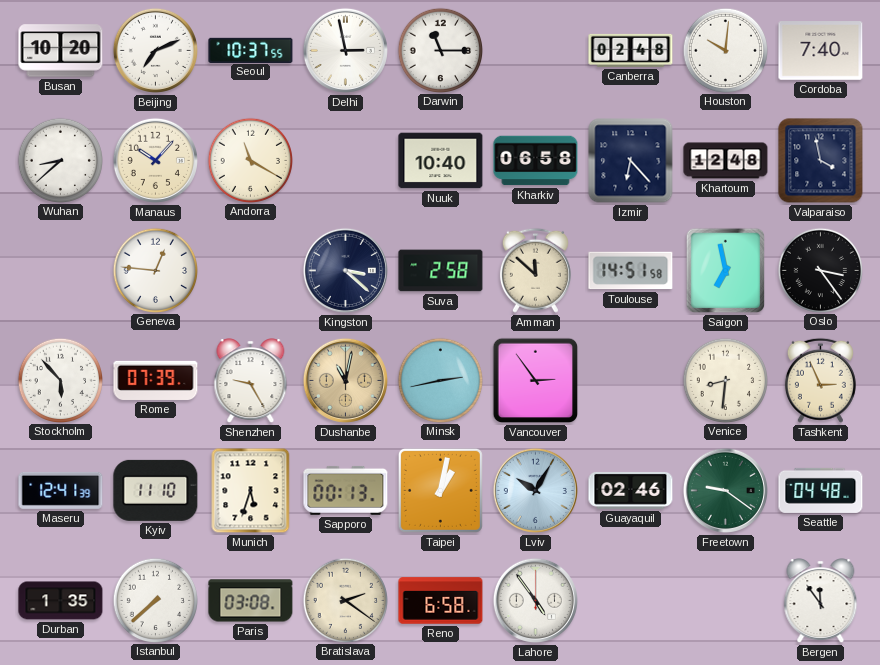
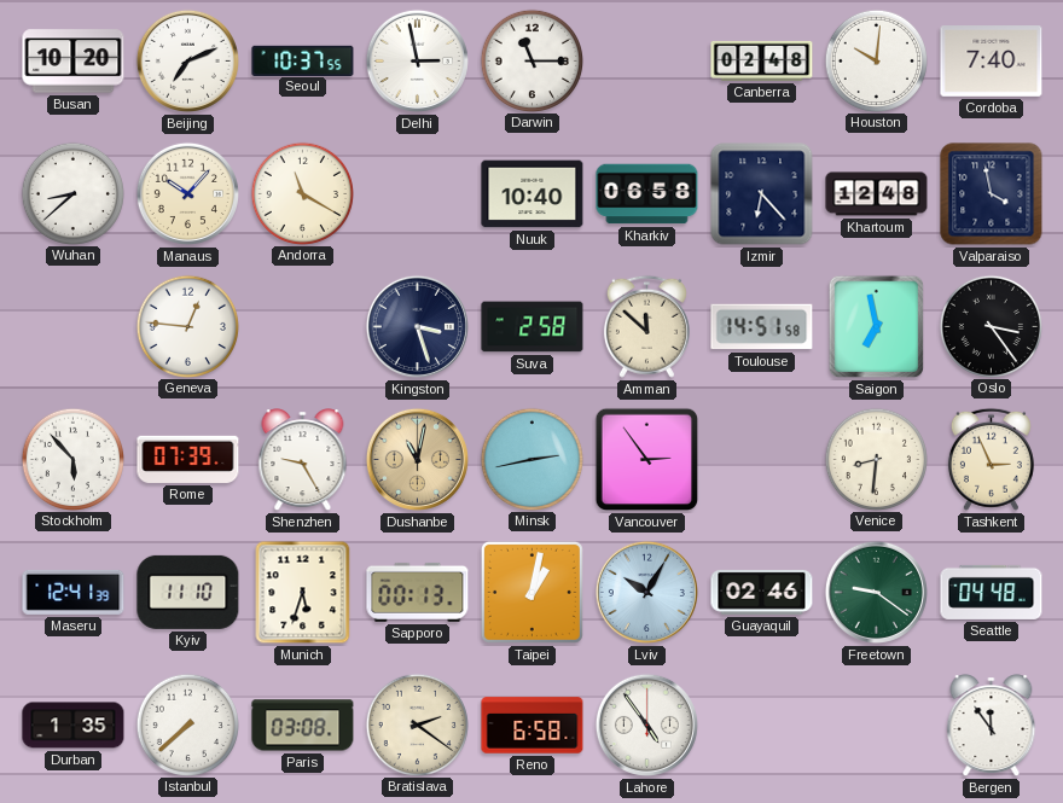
Kingston: 3:22 -> 3:27 (417, 326)
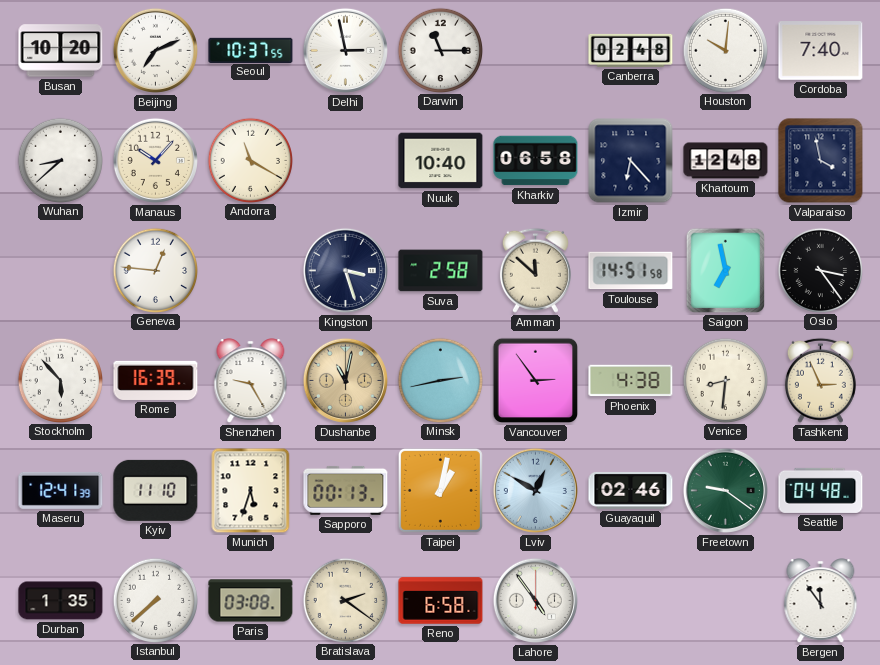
Rome: 07:39 -> 16:39 (156, 380)
Phoenix: none -> 4:38 (631, 381)
Lviv: 10:05 -> 12:50 (535, 490)
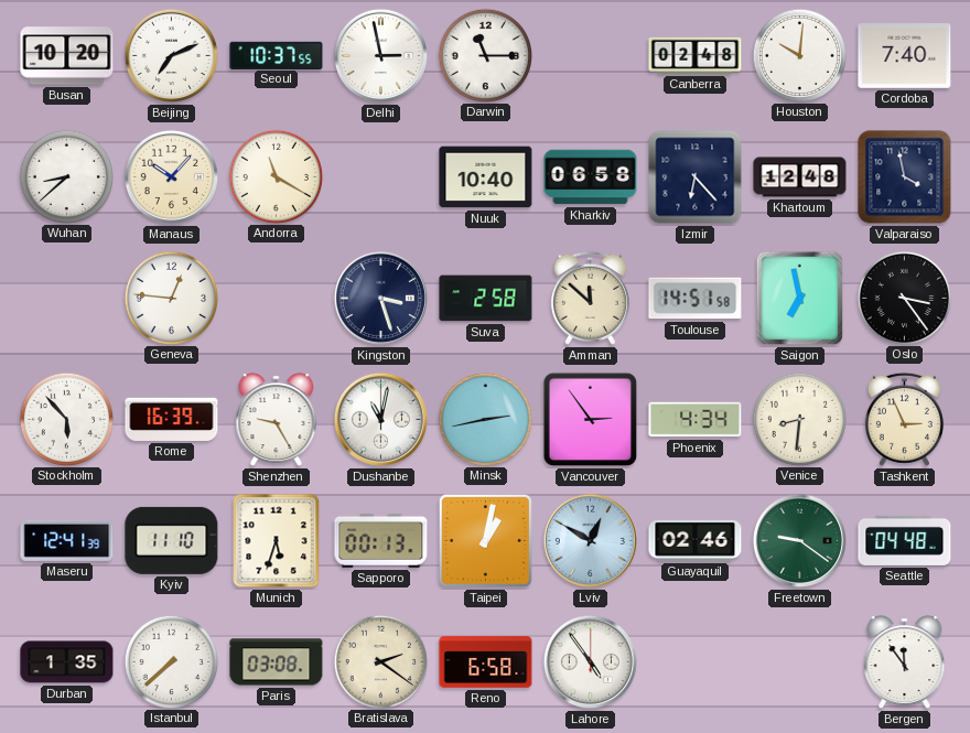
Dushanbe dial: champagne -> white (380, 419)
Phoenix: 4:38 -> 4:34 (696, 420)
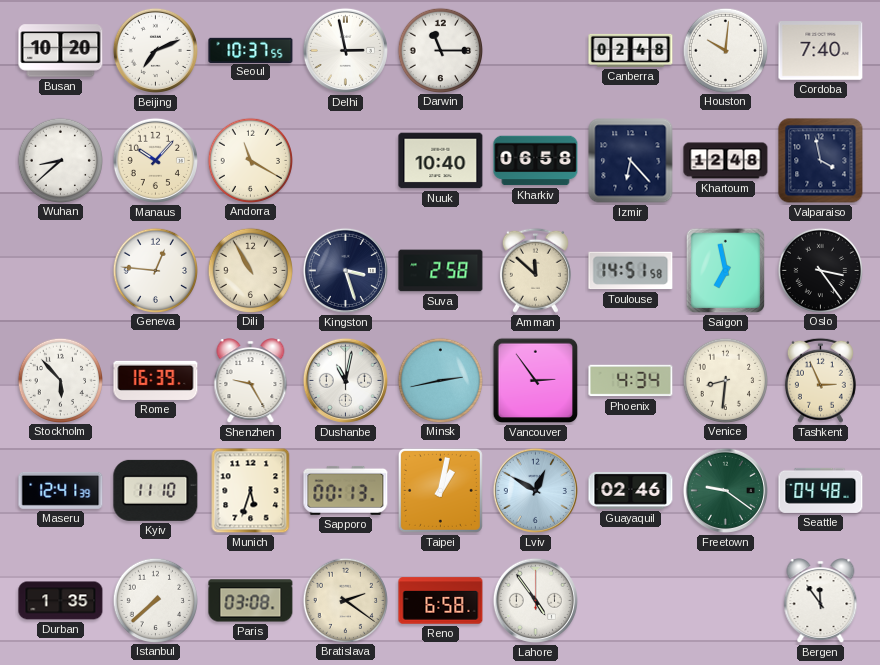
Dili: none -> 10:55 (250, 270)
